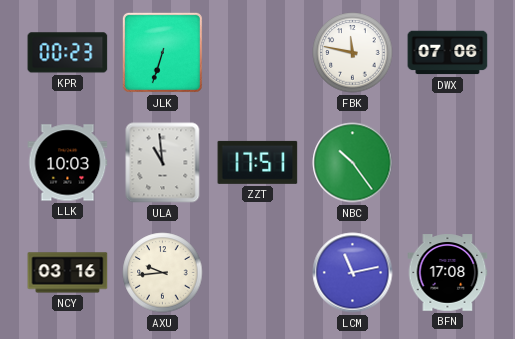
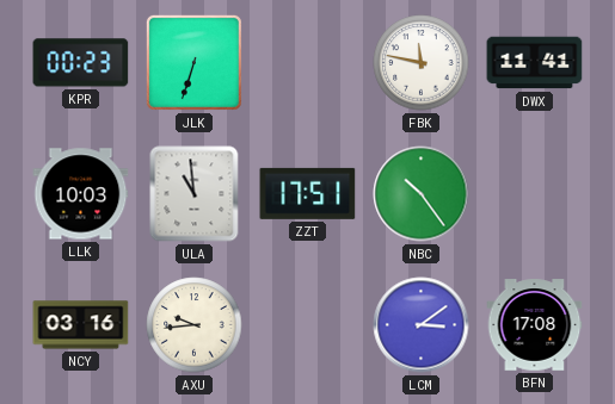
DWX: 07:06 -> 11:41 (535, 63)
LCM: 11:13 -> 3:09 (422, 325)
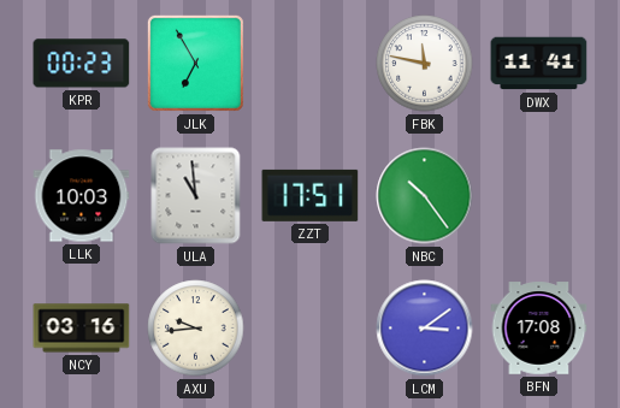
JLK: 6:33 -> 6:55 (195, 63)
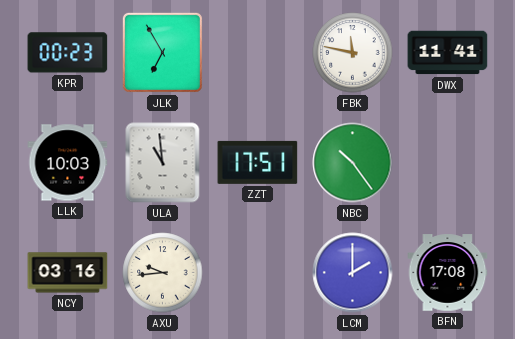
LCM: 3:09 -> 2:00 (353, 273)
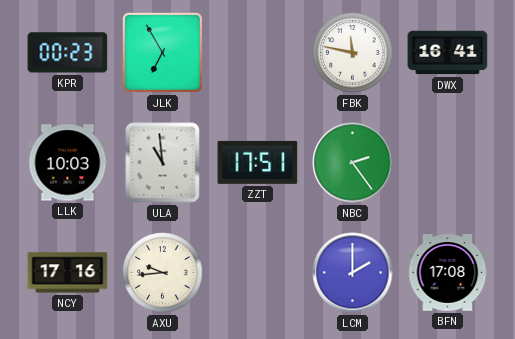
DWX: 11:41 -> 16:41 (448, 53)
NBC: 10:24 -> 2:24 (353, 163)
NCY: 03:16 -> 17:16 (68, 273)
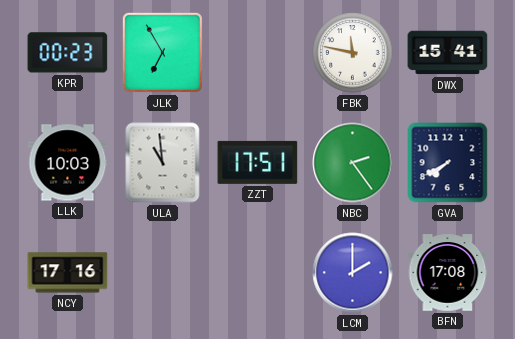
DWX: 16:41 -> 15:41 (448, 53)
GVA: none -> 7:40 (448, 163)
AXU: 9:44 -> none (163, 273)
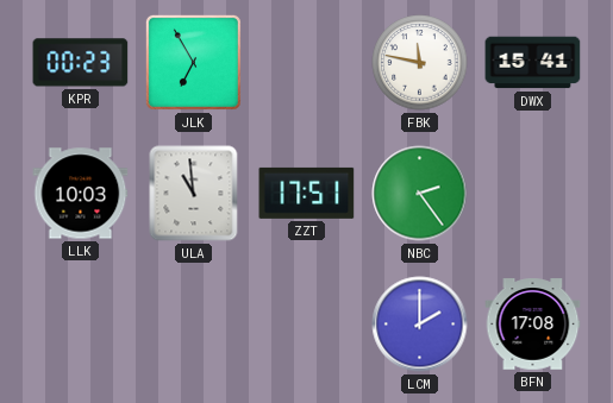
GVA: 7:40 -> none (448, 163)
NCY: 17:16 -> none (68, 273)
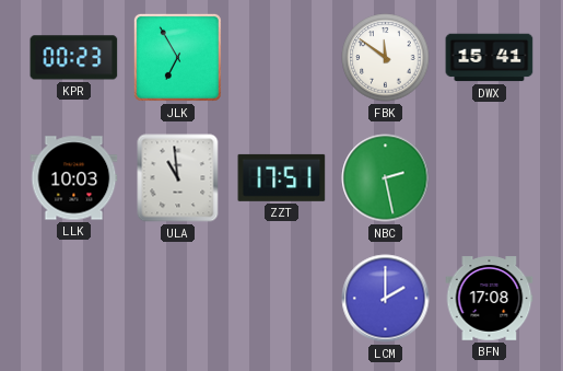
FBK: 11:47 -> 11:51 (386, 58)
NBC: 2:24 -> 2:28 (386, 178)
